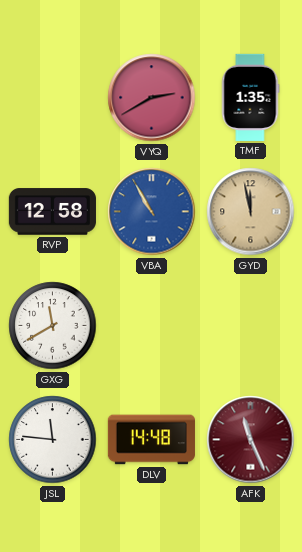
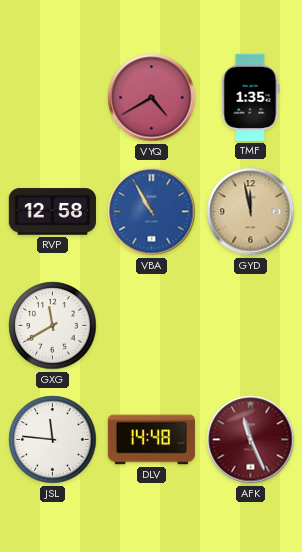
VYQ: 2:40 -> 4:40 (152, 98)
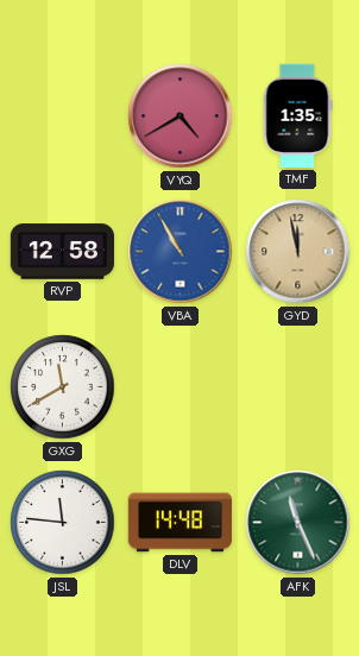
AFK dial: burgundy -> green (298, 523)
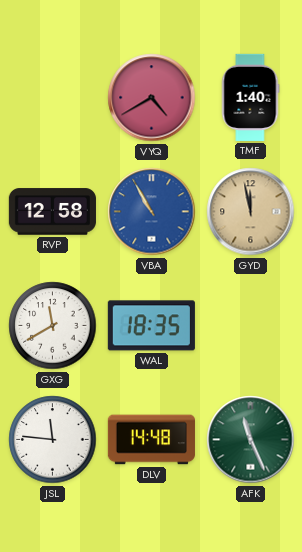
TMF: 1:35 -> 1:40 (250, 97)
WAL: none -> 18:35 (151, 326)
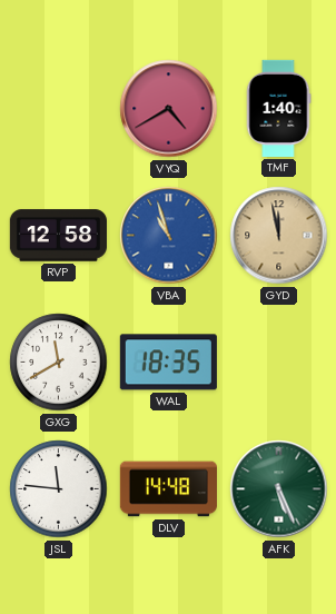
VBA: 10:55 -> 10:57 (169, 236)
AFK: 11:26 -> 5:26 (279, 489)
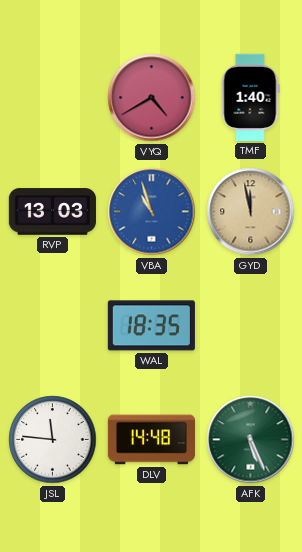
RVP: 12:58 -> 13:03 (52, 212)
GXG: 11:40 -> none (59, 363)
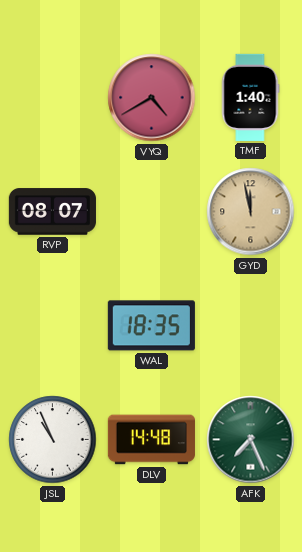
RVP: 13:03 -> 08:07 (52, 212)
VBA: 10:57 -> none (152, 212)
JSL: 11:46 -> 10:56 (53, 440)
AFK: 5:26 -> 7:26 (251, 440)
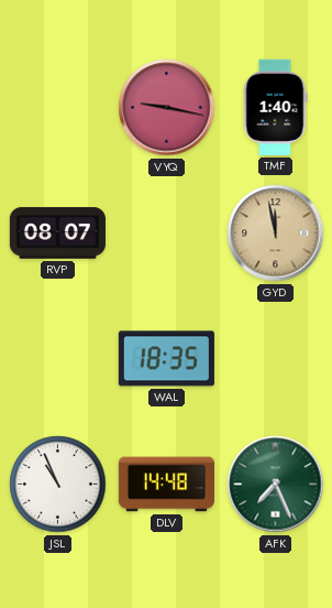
VYQ: 4:40 -> 9:17 (167, 108)
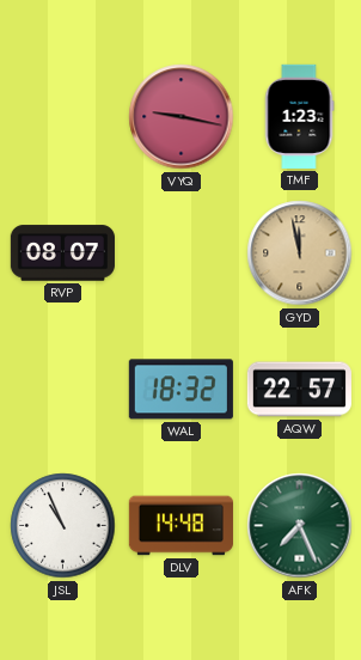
TMF: 1:40 -> 1:23 (299, 116)
WAL: 18:35 -> 18:32 (180, 390)
AQW: none -> 22:57 (299, 390)
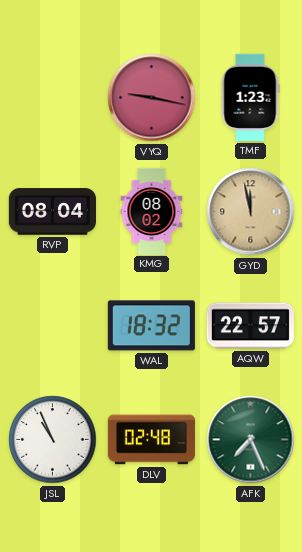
RVP: 08:07 -> 08:04 (52, 212)
KMG: none -> 08:02 (152, 211)
DLV: 14:48 -> 02:48 (151, 440)
